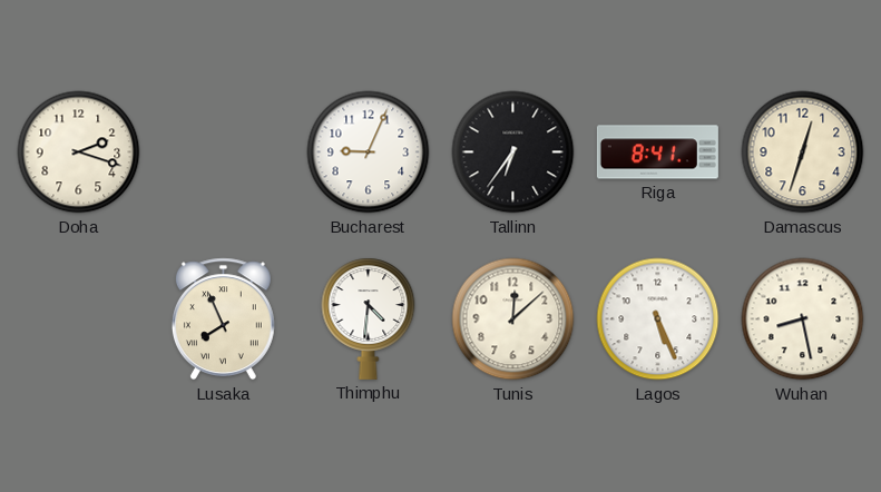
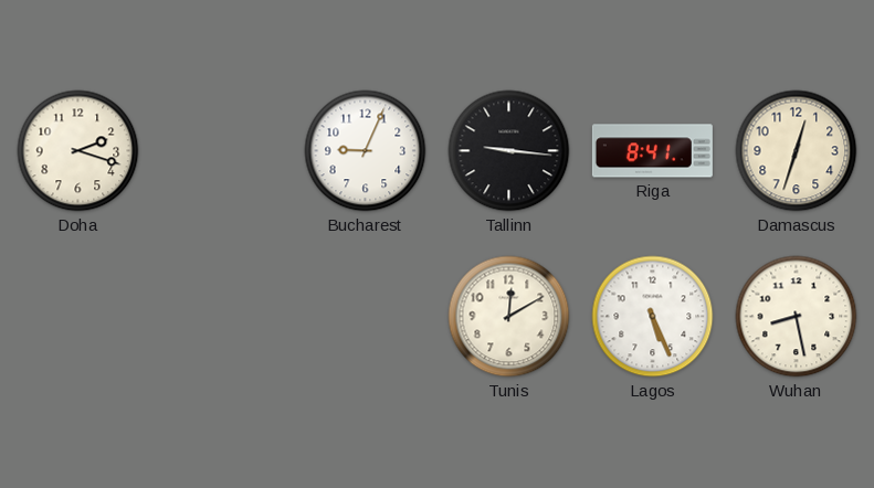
Tallinn: 6:36 -> 9:16 (509, 151)
Lusaka: 7:56 -> none (223, 319)
Thimphu: 4:31 -> none (369, 318)
Tunis: 12:08 -> 12:10 (509, 317)
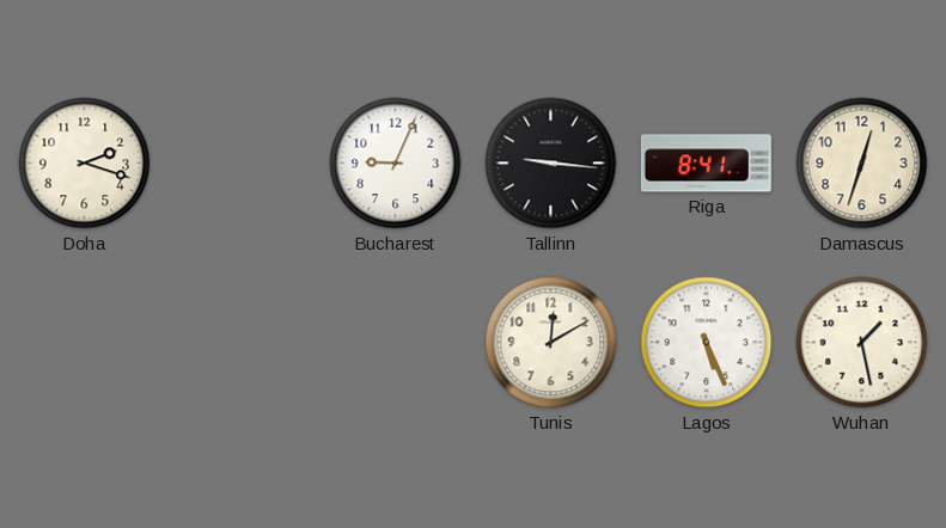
Wuhan: 8:28 -> 1:28 (862, 343)
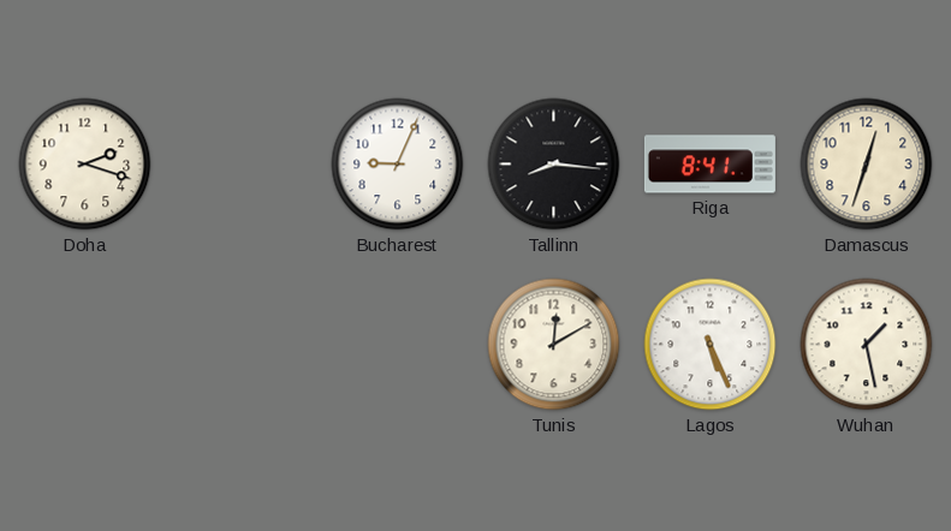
Tallinn: 9:16 -> 8:16 (554, 165)
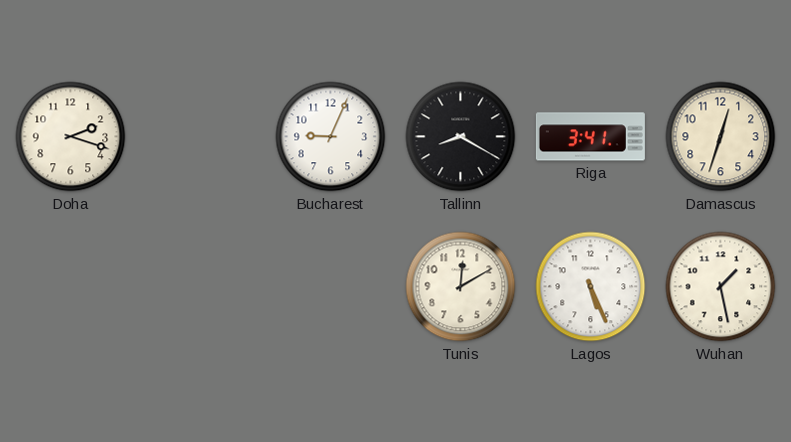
Tallinn: 8:16 -> 8:20 (461, 137)
Riga: 8:41 -> 3:41 (590, 137)
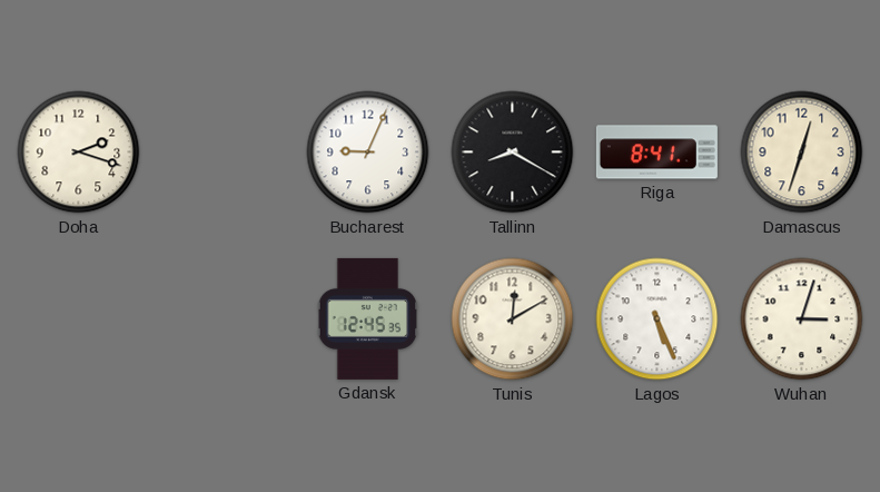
Riga: 3:41 -> 8:41 (656, 152)
Gdansk: none -> 12:45 (368, 318)
Wuhan: 1:28 -> 3:03 (802, 319)
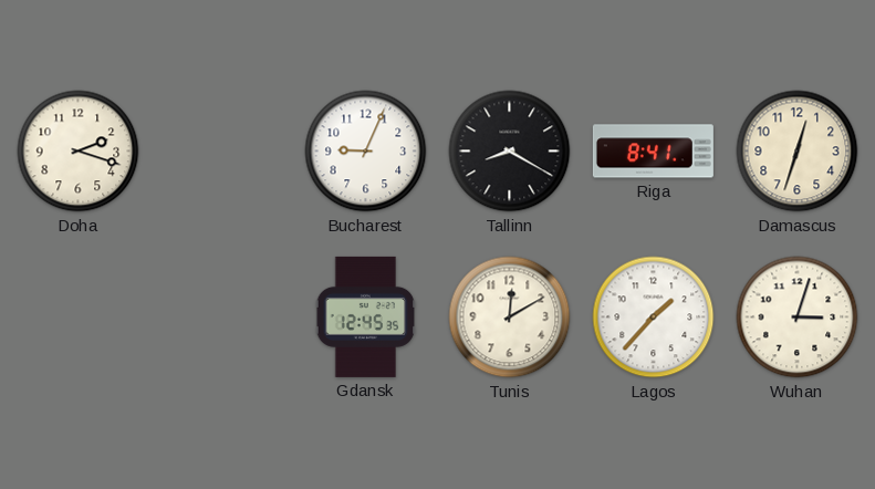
Lagos: 5:26 -> 1:37 (654, 318)
